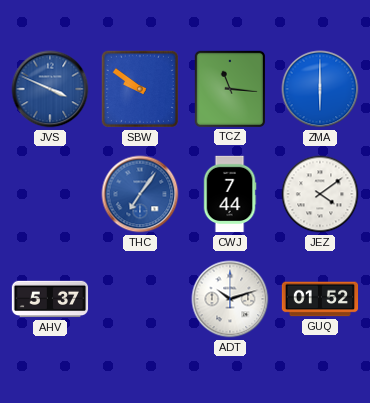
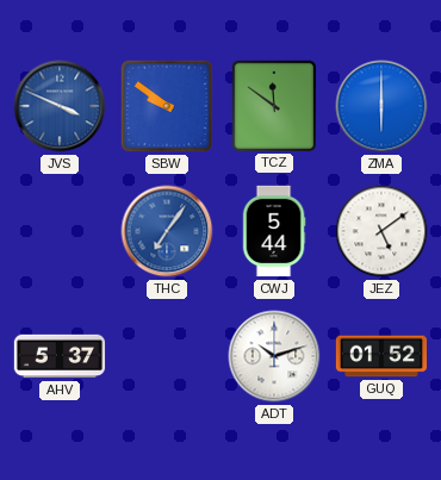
TCZ: 11:16 -> 11:51 (273, 105)
CWJ: 7:44 -> 5:44 (274, 231)
JEZ: 4:09 -> 5:09 (381, 231)
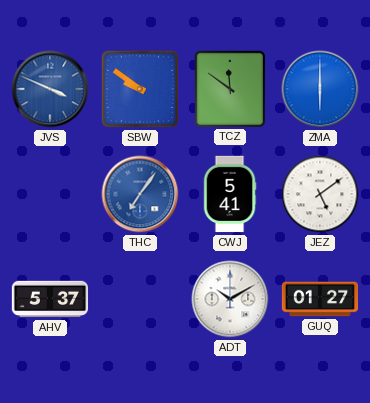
CWJ: 5:44 -> 5:41 (230, 194)
ADT: 10:12 -> 10:10 (230, 299)
GUQ: 01:52 -> 01:27 (320, 299)
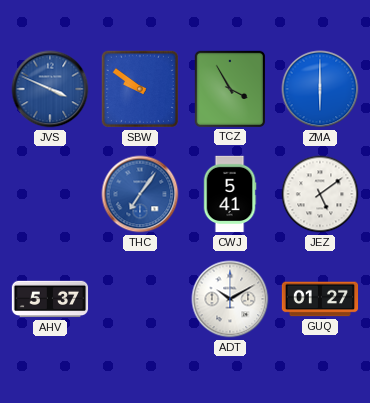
TCZ: 11:51 -> 3:55 (229, 88)
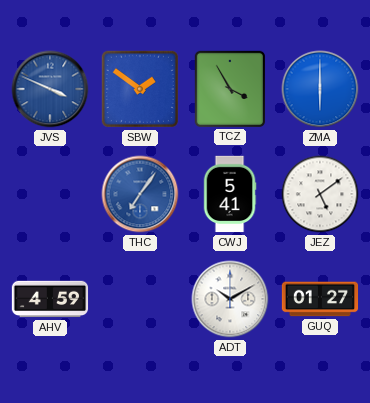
SBW: 9:51 -> 1:51 (140, 89)
AHV: 5:37 -> 4:59 (50, 299)
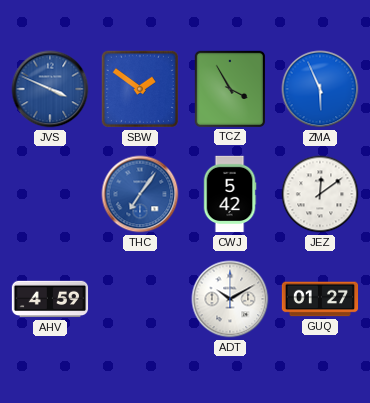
ZMA: 6:00 -> 5:56 (320, 89)
CWJ: 5:41 -> 5:42 (230, 194)
JEZ: 5:09 -> 12:09 (320, 194)
